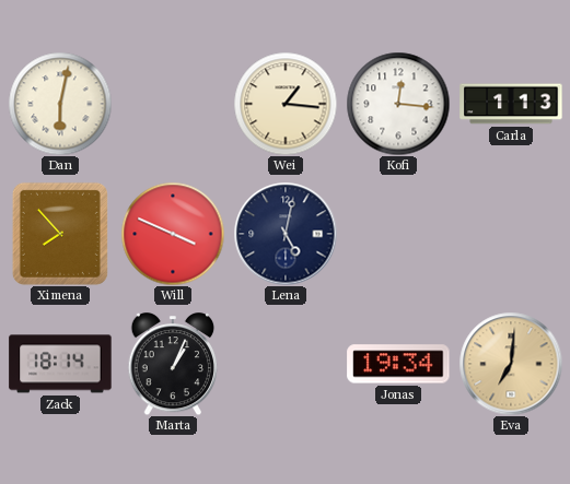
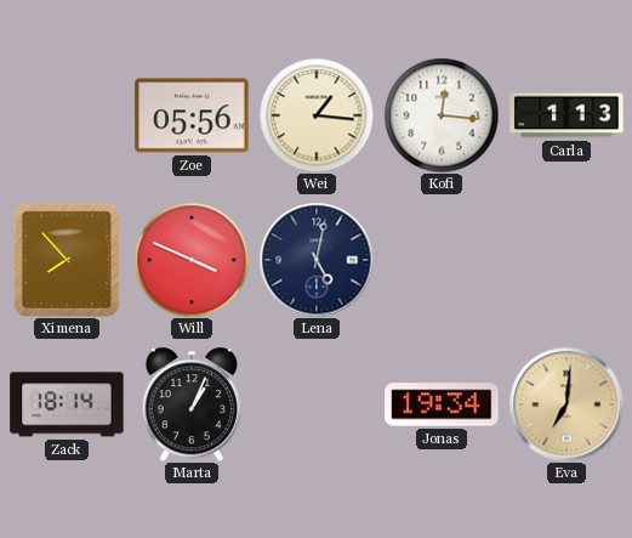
Dan: 6:02 -> none (60, 104)
Zoe: none -> 05:56 (192, 115)
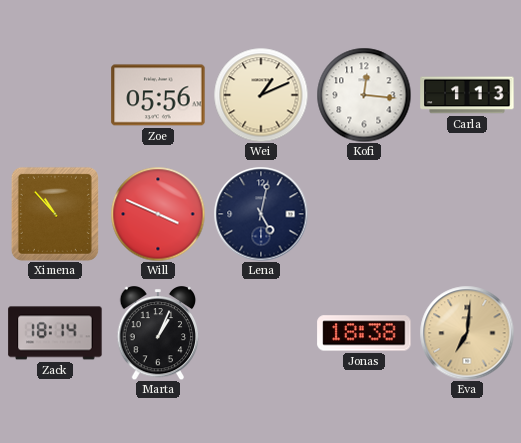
Wei: 1:16 -> 1:11 (261, 95)
Ximena: 7:53 -> 10:53 (55, 214)
Jonas: 19:34 -> 18:38 (364, 333)
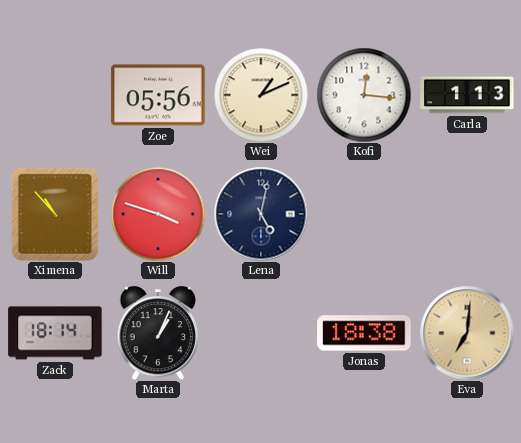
Will: 3:49 -> 3:48 (158, 214)
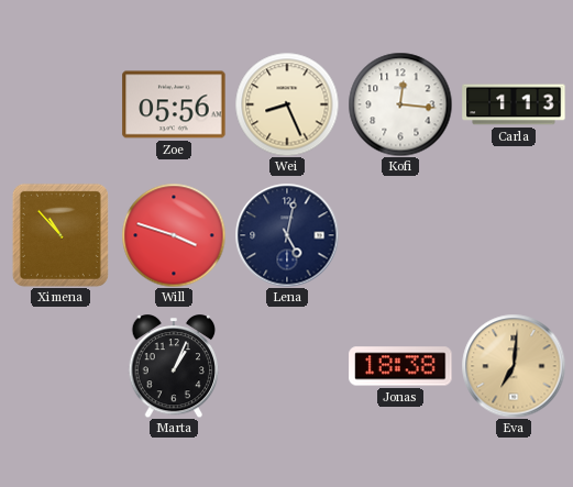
Wei: 1:11 -> 8:26 (287, 104)
Zack: 18:14 -> none (55, 333)
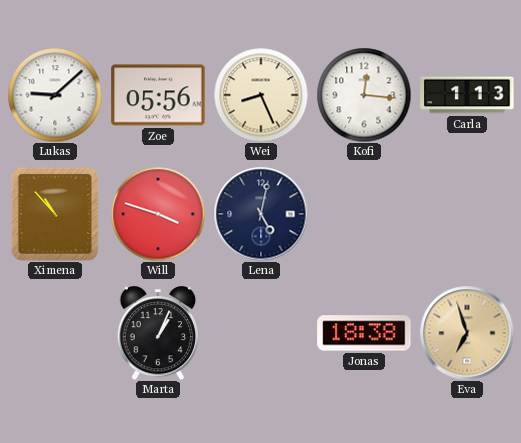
Lukas: none -> 9:08 (55, 95)
Eva: 7:01 -> 6:57 (467, 333)
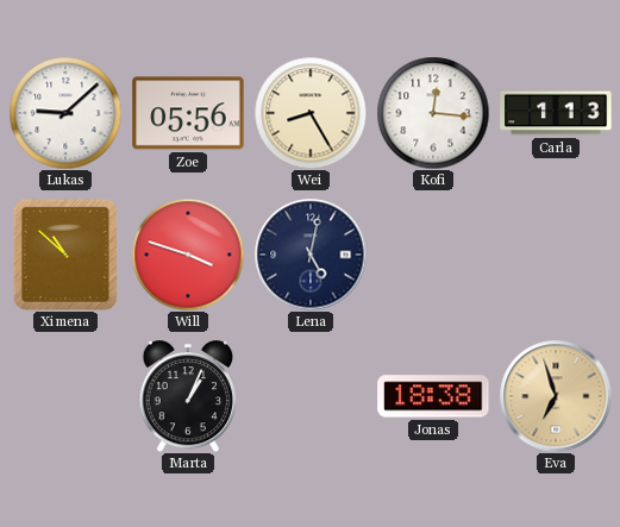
Wei: 8:26 -> 8:25 (311, 113)
Ximena: 10:53 -> 10:52 (65, 255)
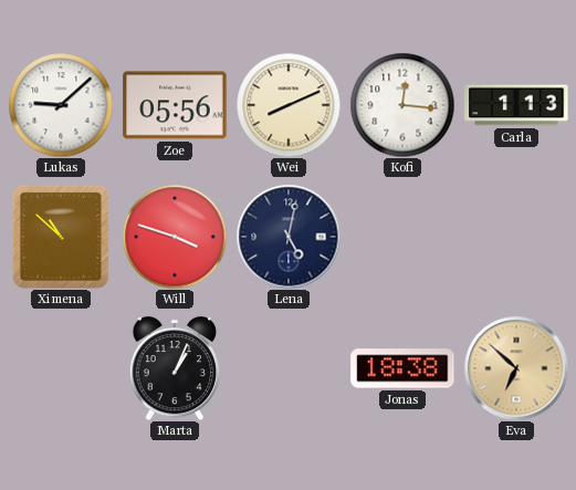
Wei: 8:25 -> 8:11 (289, 105)
Eva: 6:57 -> 6:52 (516, 368)
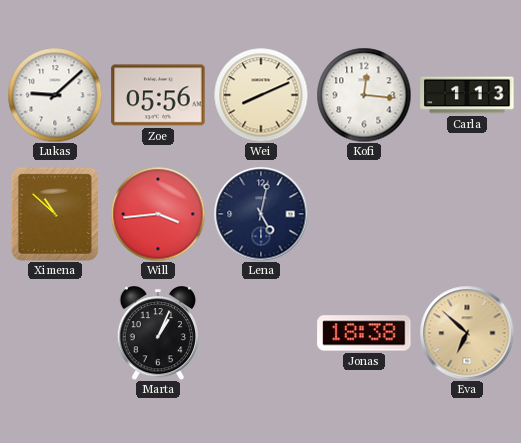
Will: 3:48 -> 3:44 (158, 214)
